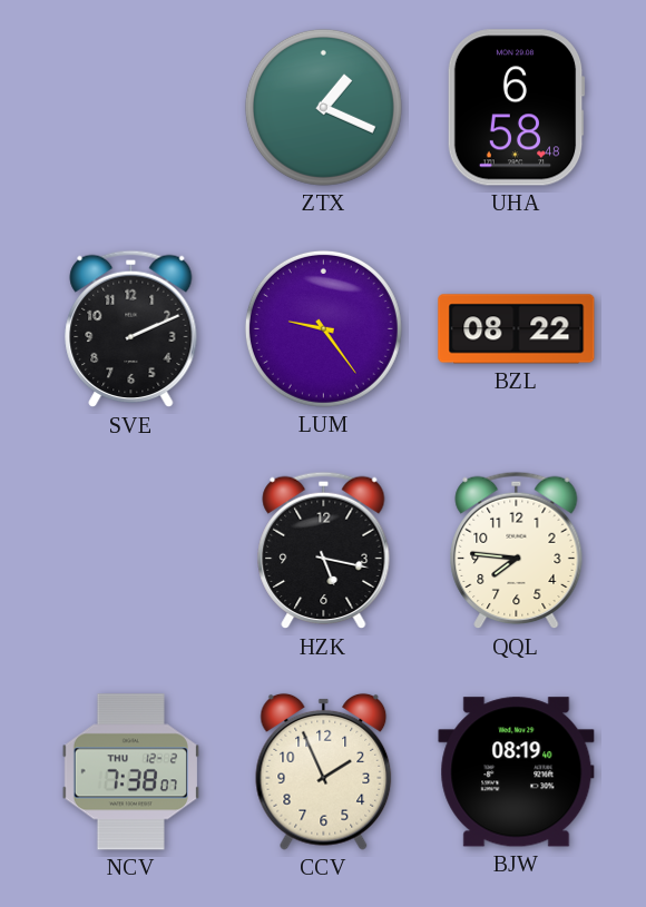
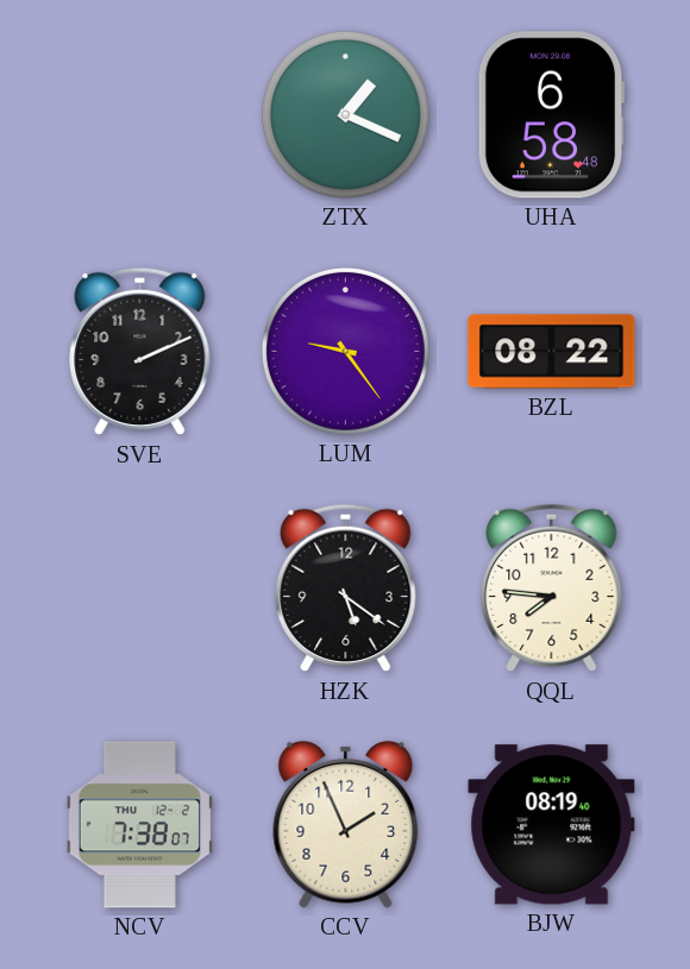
HZK: 5:17 -> 5:21 (346, 589)
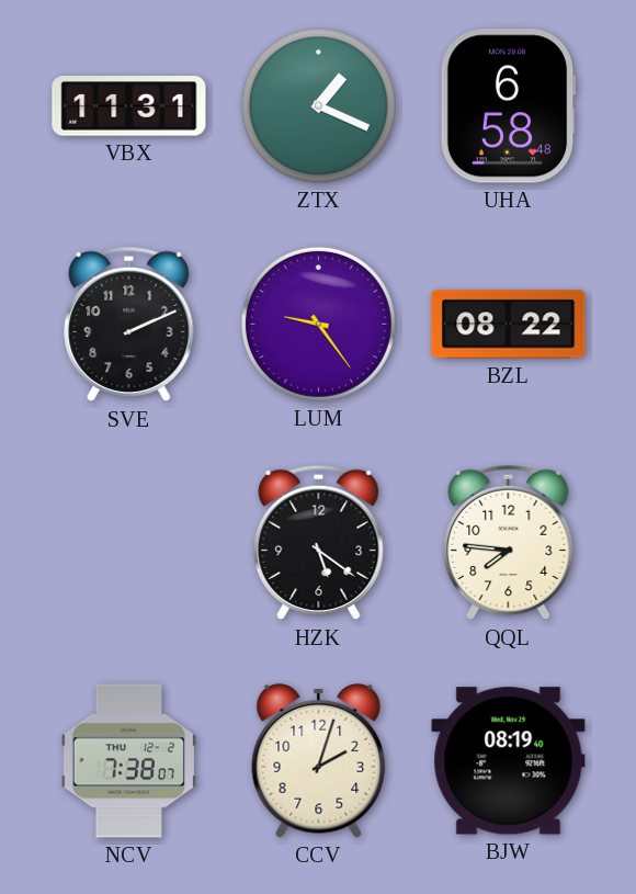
VBX: none -> 11:31 (129, 106)
CCV: 1:56 -> 2:03 (319, 760)
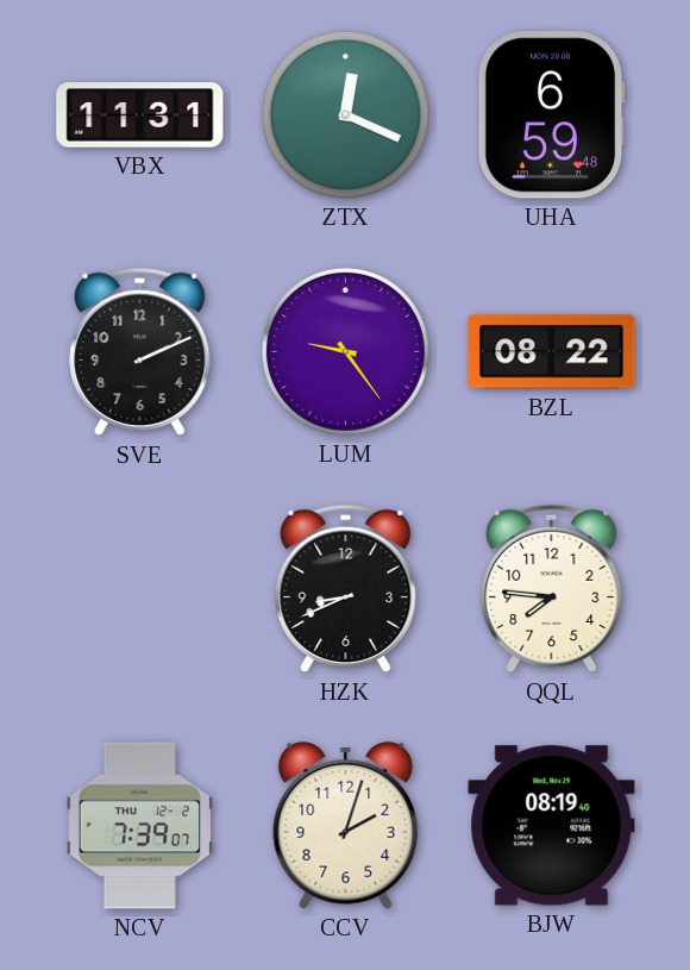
ZTX: 1:19 -> 12:19 (345, 114)
UHA: 6:58 -> 6:59 (551, 115)
HZK: 5:21 -> 8:41 (346, 589)
NCV: 7:38 -> 7:39 (139, 826)
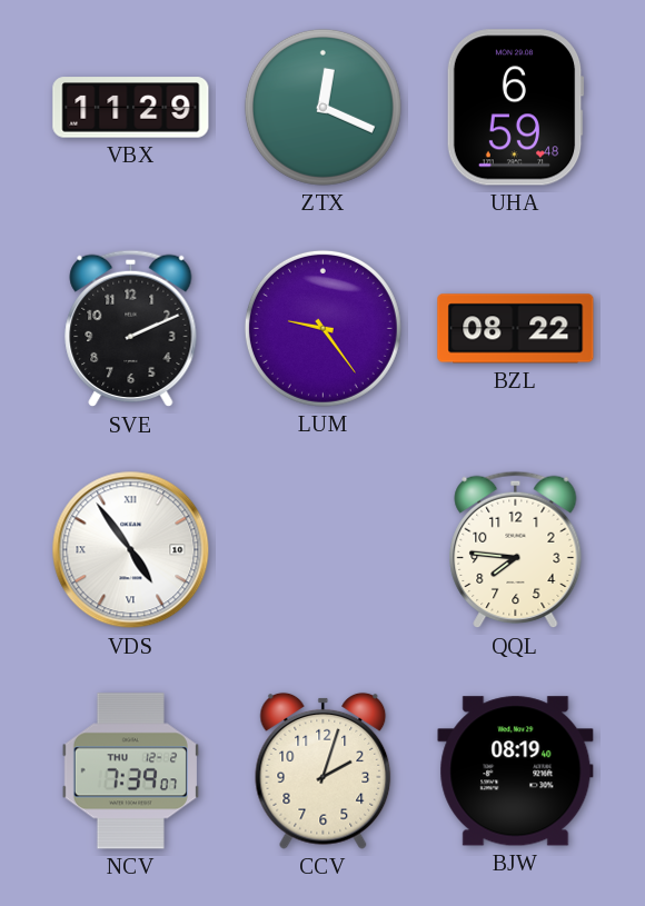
VBX: 11:31 -> 11:29 (131, 108)
VDS: none -> 4:54 (131, 550)
HZK: 8:41 -> none (346, 589)
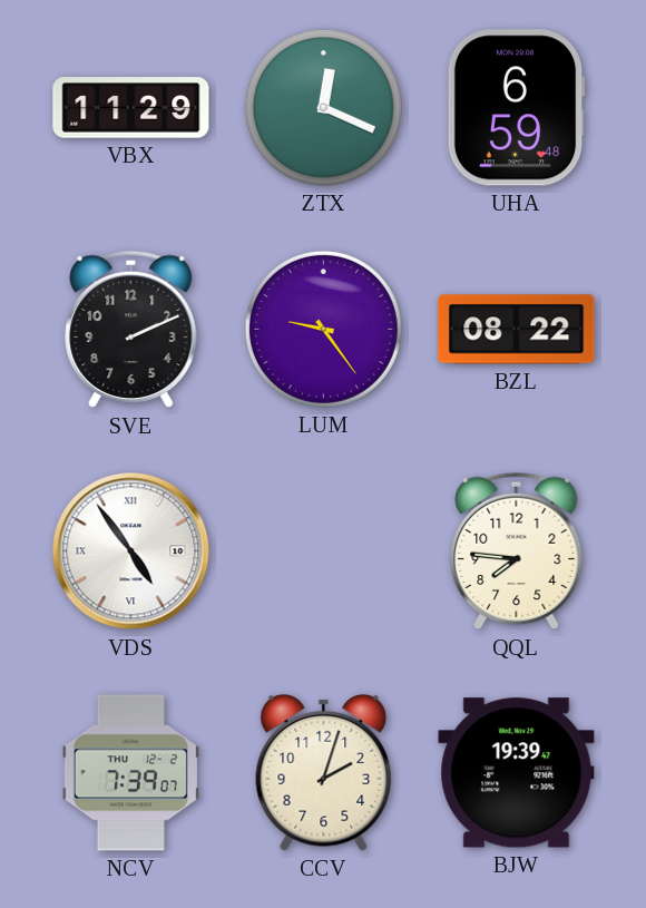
BJW: 08:19 -> 19:39 (517, 773)
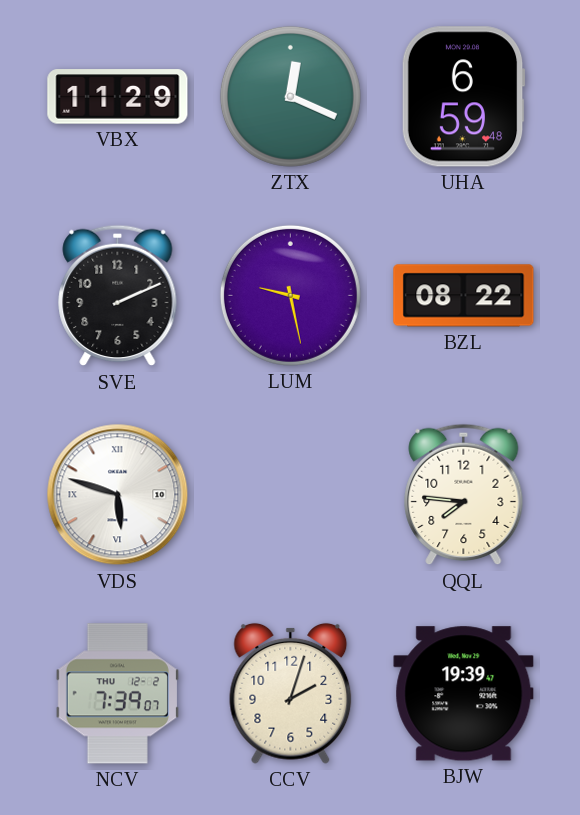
LUM: 9:24 -> 9:28 (290, 295)
VDS: 4:54 -> 5:48 (118, 495)
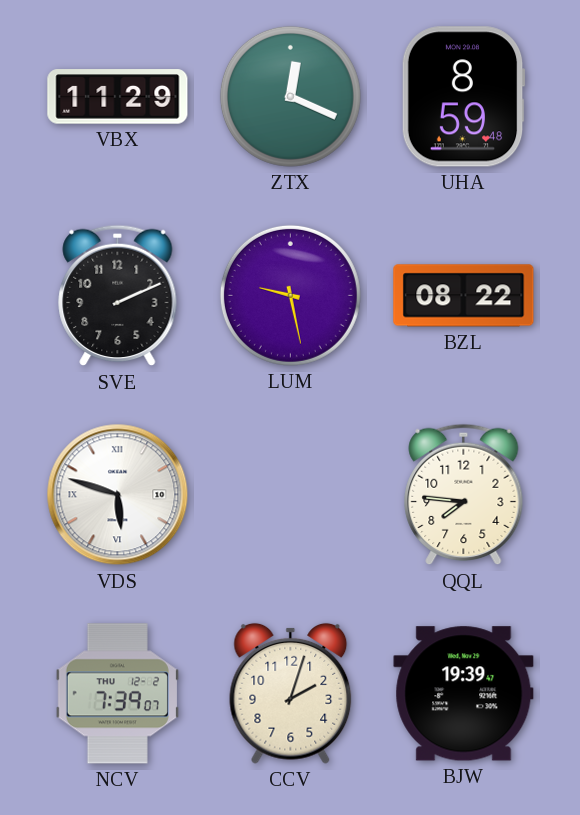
UHA: 6:59 -> 8:59 (463, 97)
